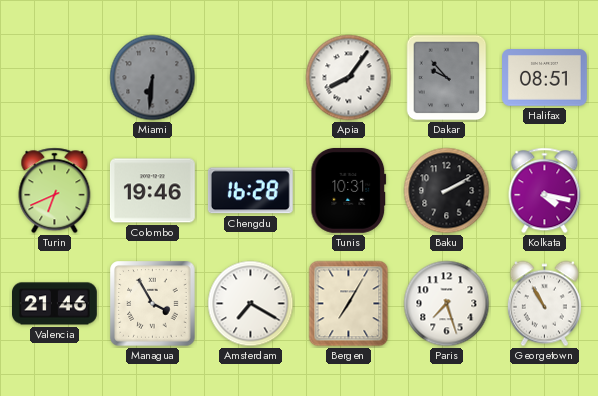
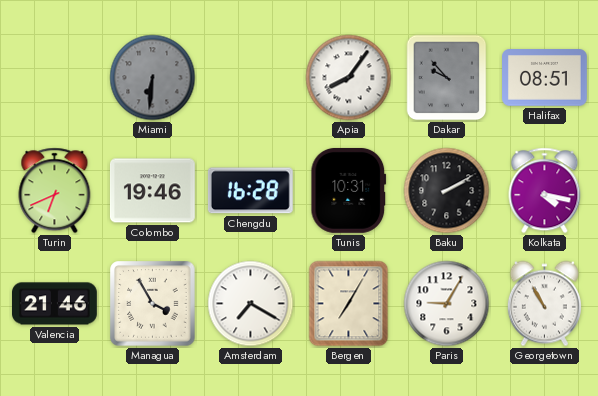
Paris: 7:27 -> 9:05 (447, 304)
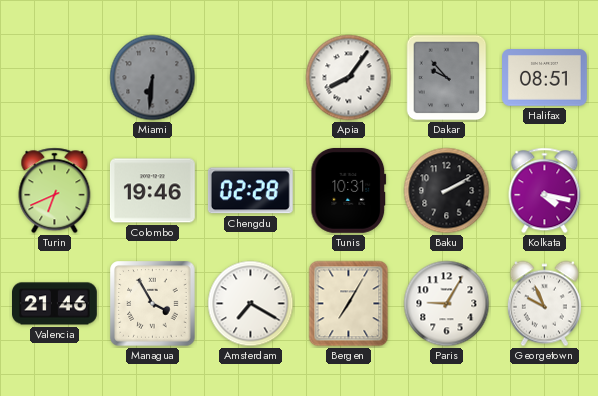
Chengdu: 16:28 -> 02:28 (250, 191)
Georgetown: 10:55 -> 9:56 (544, 304)
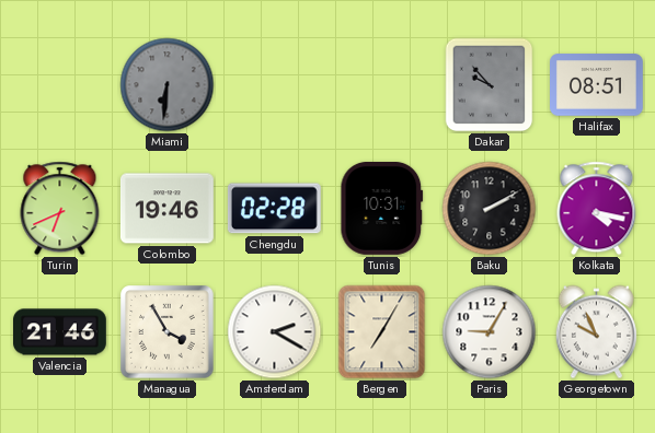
Apia: 8:06 -> none (349, 78)
Amsterdam: 7:20 -> 2:20 (275, 332)
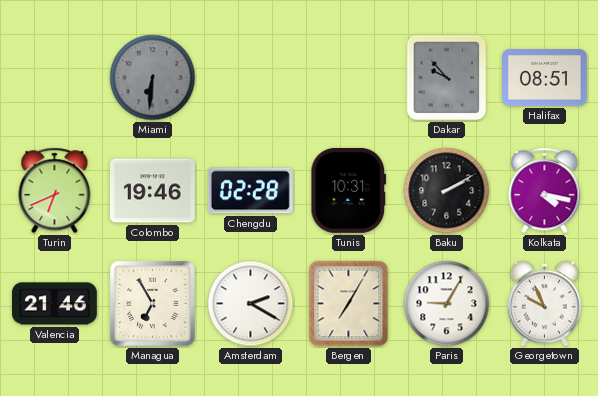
Managua: 3:55 -> 6:55 (153, 304)
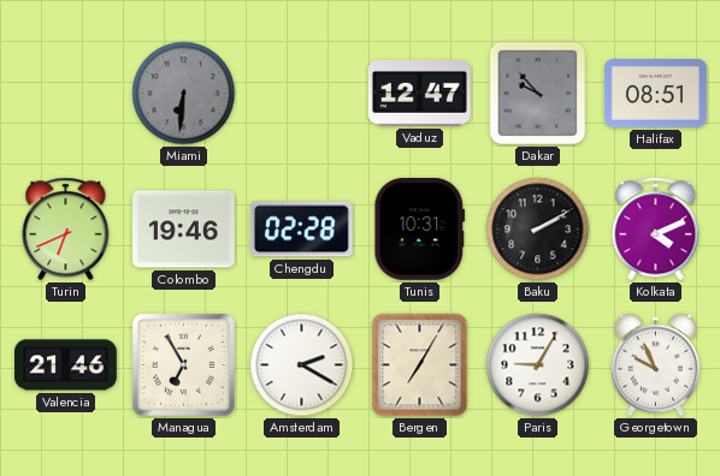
Vaduz: none -> 12:47 (419, 93)
Kolkata: 4:17 -> 4:11 (656, 230)
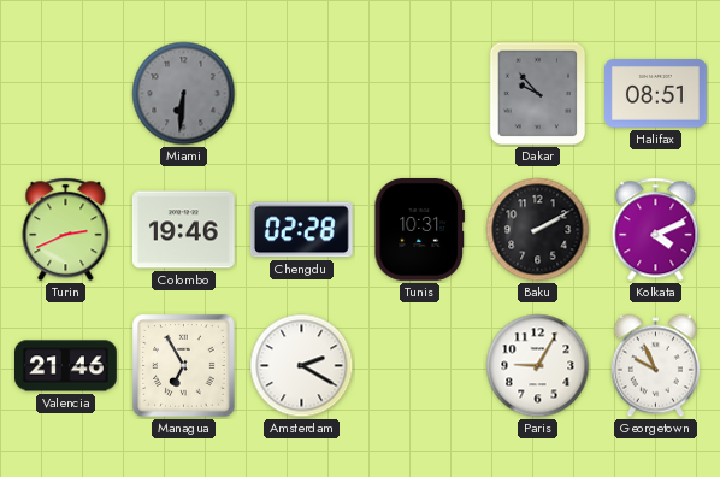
Vaduz: 12:47 -> none (419, 93)
Turin: 6:41 -> 2:41 (66, 230)
Bergen: 7:05 -> none (420, 365)
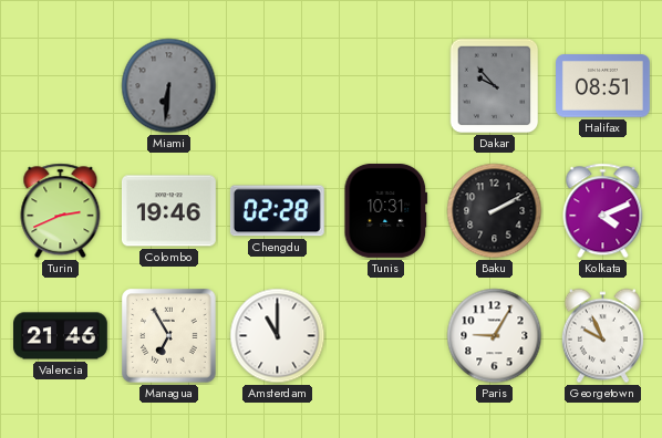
Amsterdam: 2:20 -> 11:00 (278, 336)
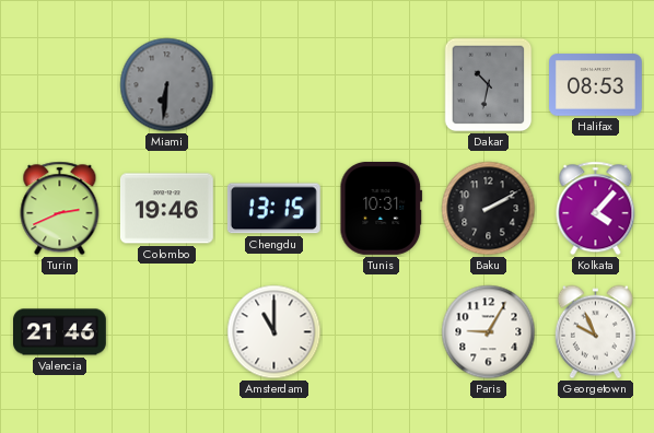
Dakar: 9:53 -> 10:32 (489, 85)
Halifax: 08:51 -> 08:53 (596, 85)
Chengdu: 02:28 -> 13:15 (273, 209)
Kolkata: 4:11 -> 4:07 (596, 209)
Managua: 6:55 -> none (169, 336)
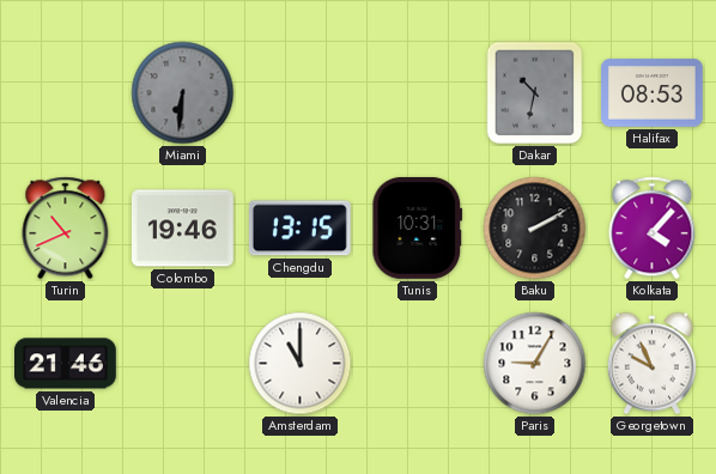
Turin: 2:41 -> 10:41 (66, 229)
